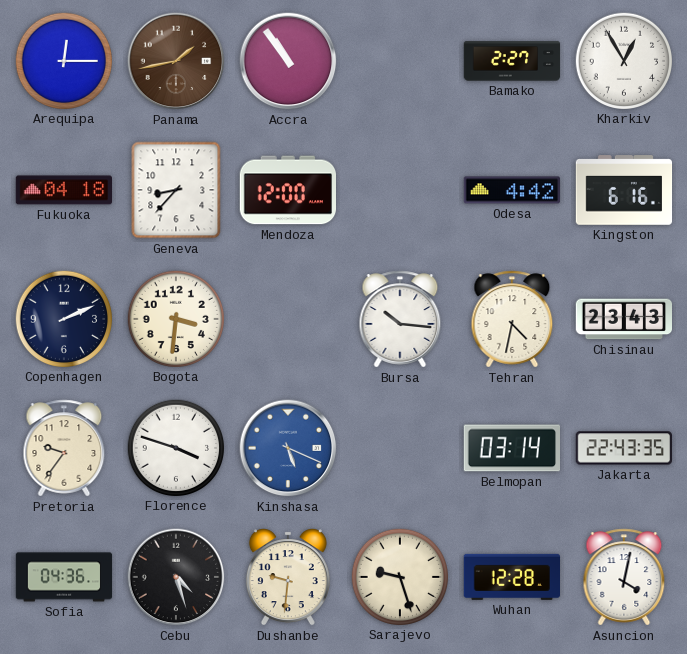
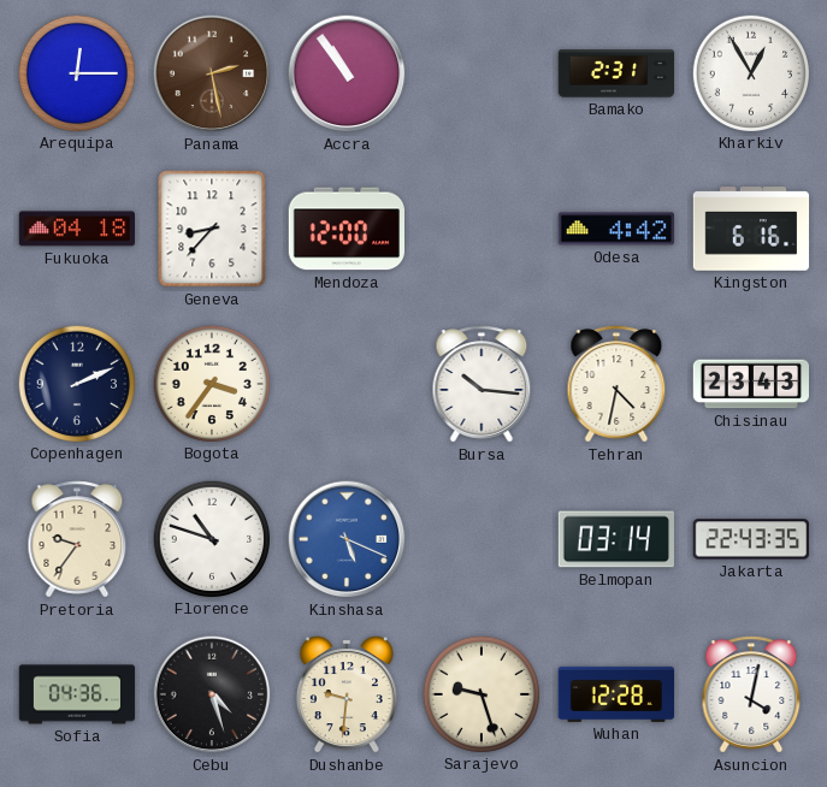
Panama: 1:43 -> 2:28 (212, 73)
Bamako: 2:27 -> 2:31 (616, 73)
Bogota: 3:31 -> 3:36 (211, 383)
Florence: 3:48 -> 10:48 (211, 538)
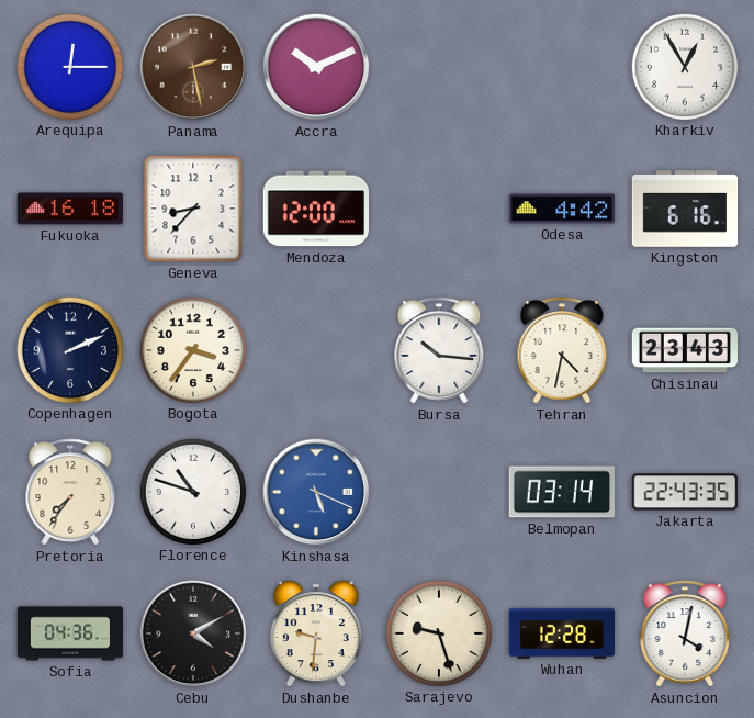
Accra: 10:54 -> 10:11 (316, 67)
Bamako: 2:31 -> none (616, 73)
Fukuoka: 04:18 -> 16:18 (70, 209)
Pretoria: 9:36 -> 7:36 (70, 492)
Cebu: 4:27 -> 4:10 (193, 633)
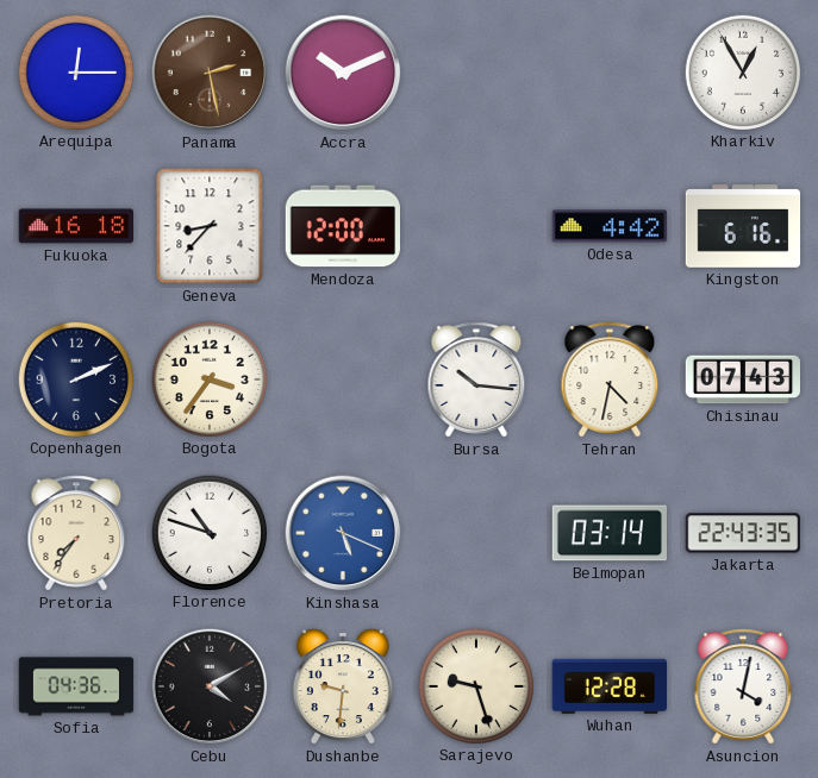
Chisinau: 23:43 -> 07:43 (743, 379)
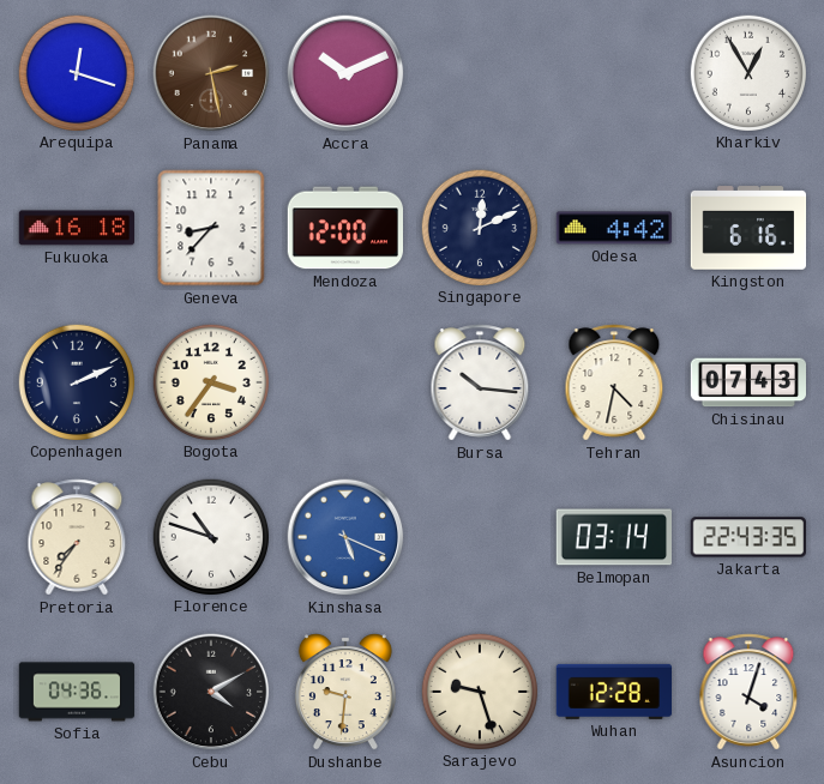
Arequipa: 12:15 -> 12:18 (76, 72)
Singapore: none -> 12:11 (479, 227)
Asuncion: 4:02 -> 4:03 (748, 692)
